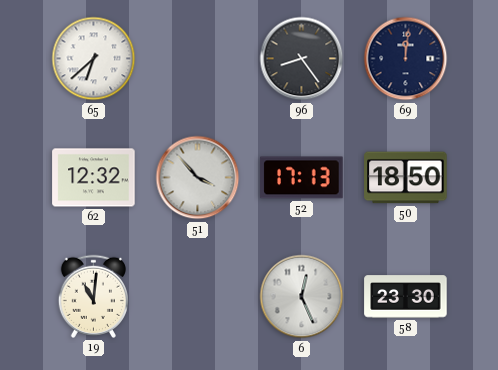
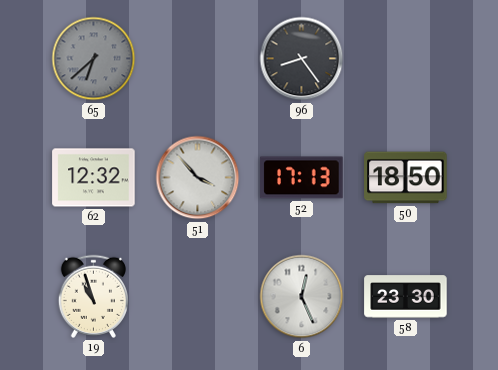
65 dial: white -> grey (94, 59)
69: 12:01 -> none (406, 59)
19: 11:01 -> 10:57 (93, 296)
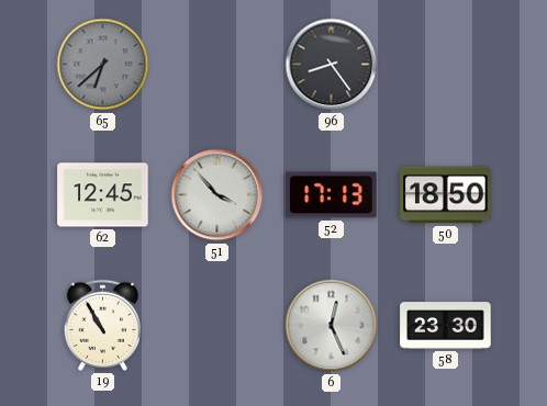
62: 12:32 -> 12:45 (103, 195)
19: 10:57 -> 10:55 (102, 325)
